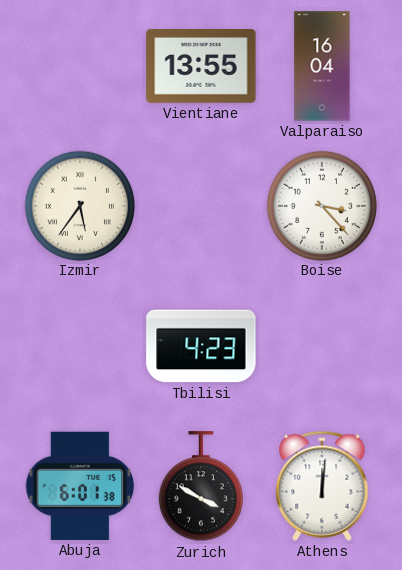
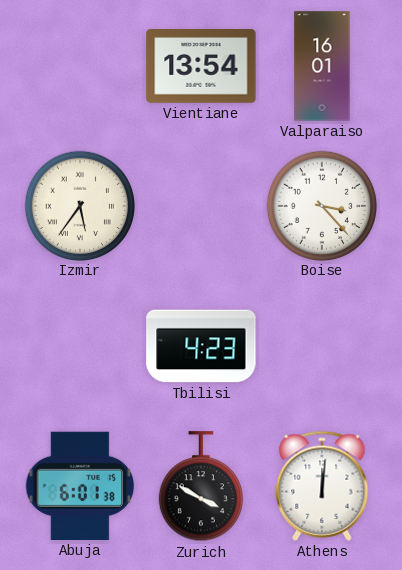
Vientiane: 13:55 -> 13:54 (201, 66)
Valparaiso: 16:04 -> 16:01 (322, 66)
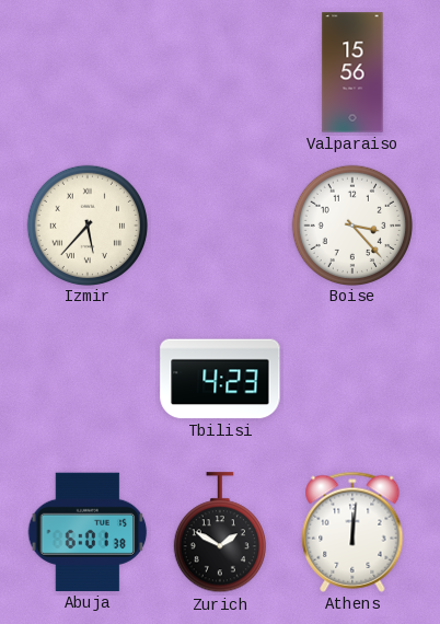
Vientiane: 13:54 -> none (201, 66)
Valparaiso: 16:01 -> 15:56 (352, 72)
Izmir: 5:36 -> 5:37 (86, 224)
Zurich: 3:50 -> 1:50 (220, 533)
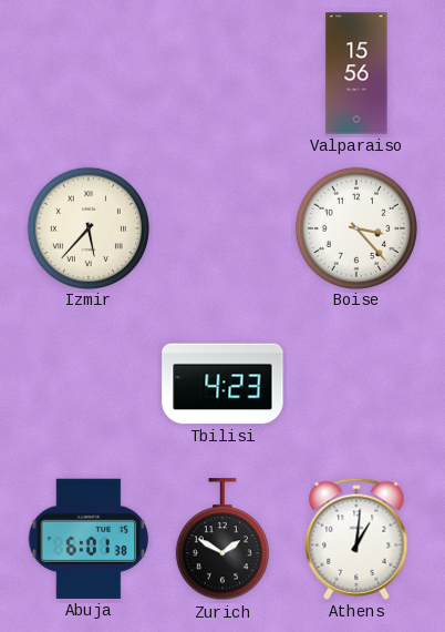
Athens: 12:01 -> 1:01 (356, 539)
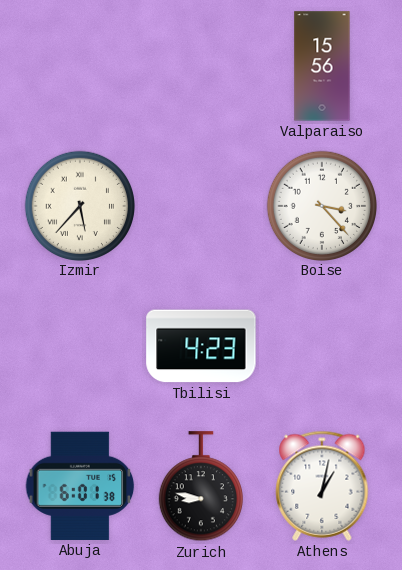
Zurich: 1:50 -> 8:47 (201, 487)
Athens: 1:01 -> 1:02 (322, 486)
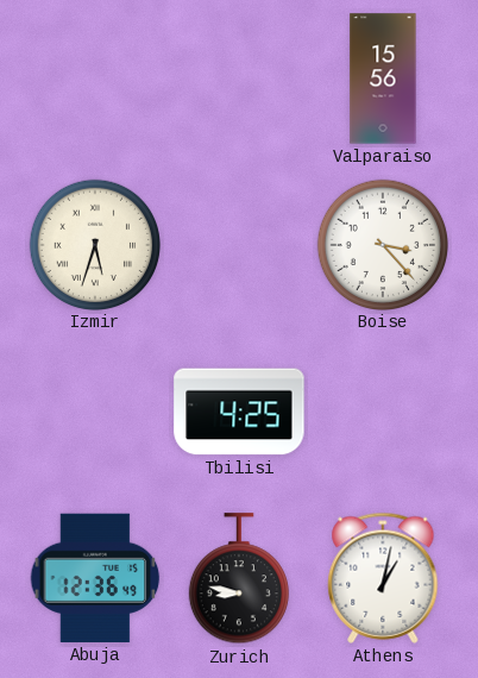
Izmir: 5:37 -> 5:33 (94, 244)
Tbilisi: 4:23 -> 4:25 (239, 412)
Abuja: 6:01 -> 12:36 (95, 578)
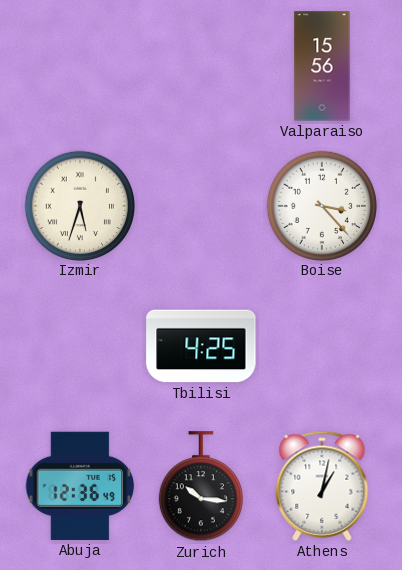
Zurich: 8:47 -> 10:16 (201, 487)
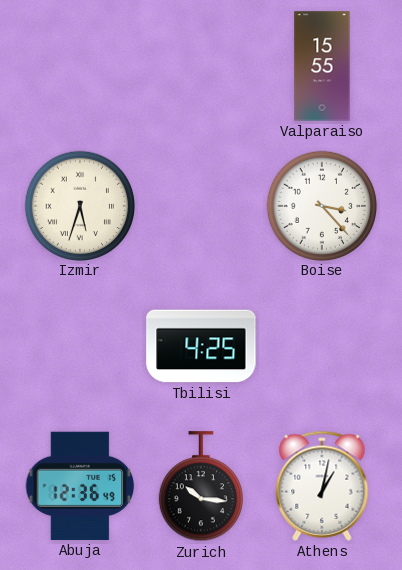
Valparaiso: 15:56 -> 15:55 (322, 66)
